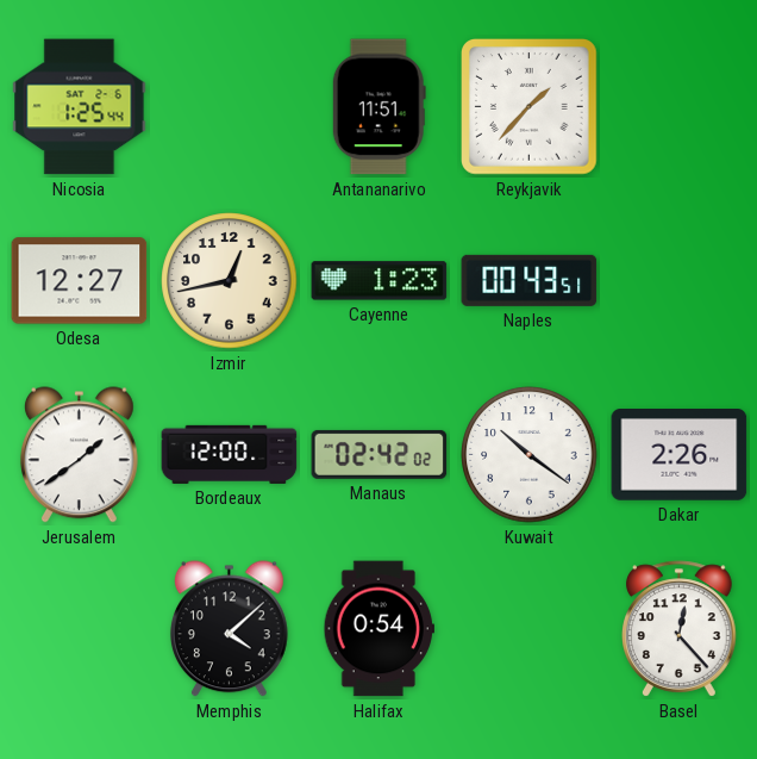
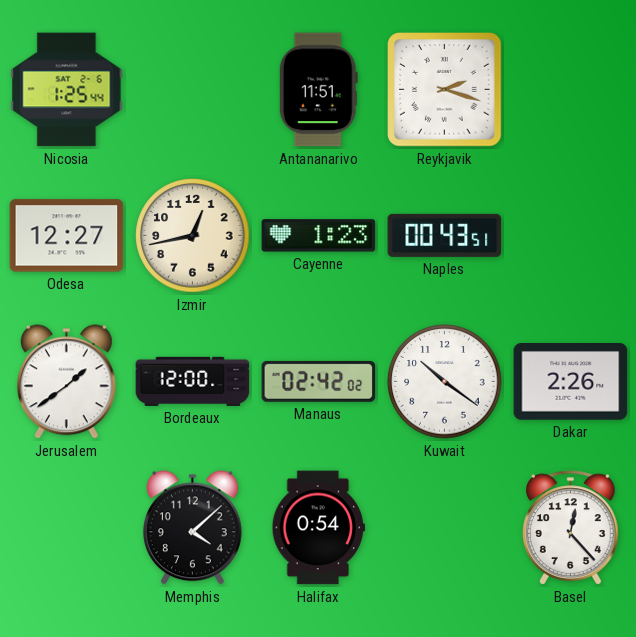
Reykjavik: 1:37 -> 2:18 (445, 90)
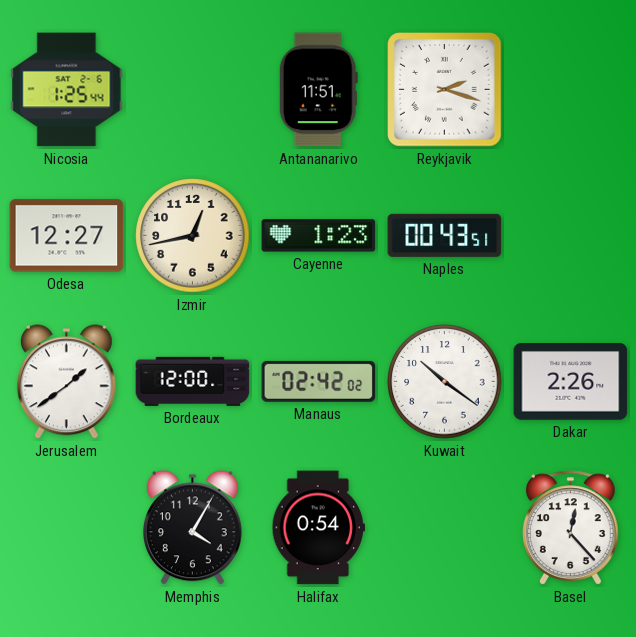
Memphis: 4:08 -> 4:05 (192, 528)
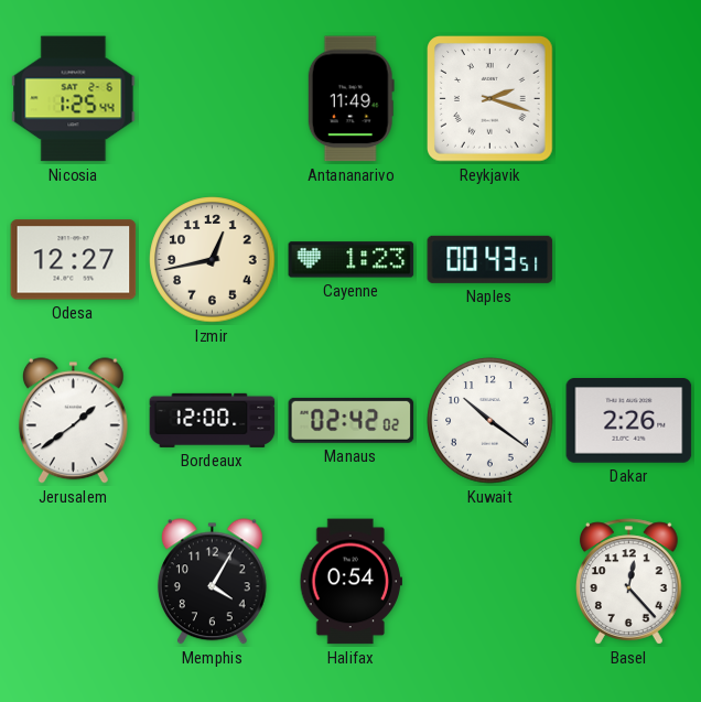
Antananarivo: 11:51 -> 11:49 (350, 99)
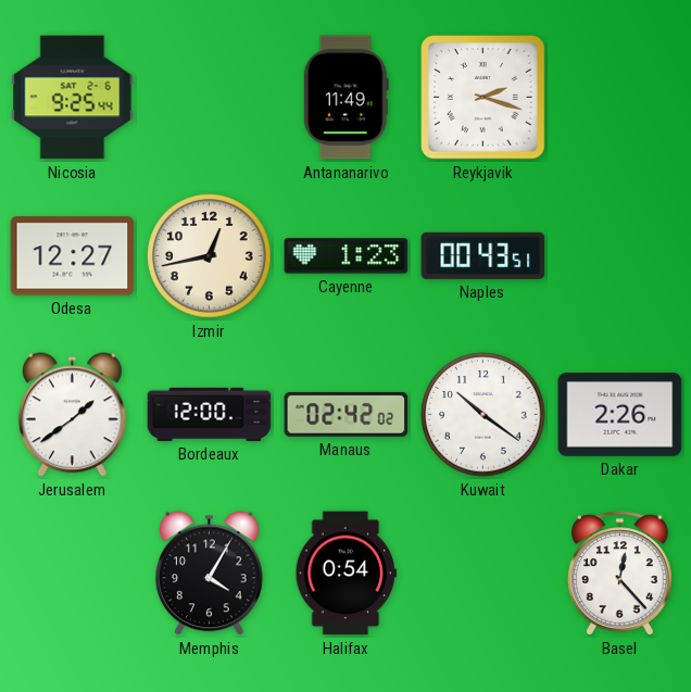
Nicosia: 1:25 -> 9:25 (73, 98)
